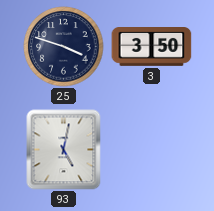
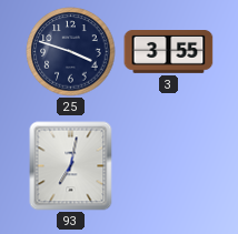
3: 3:50 -> 3:55 (169, 52)
93: 5:02 -> 7:02 (71, 166)
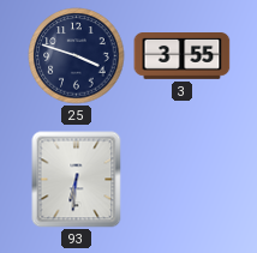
93: 7:02 -> 6:31 (77, 180)
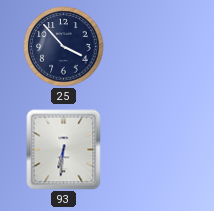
25: 3:48 -> 3:53 (64, 47)
3: 3:55 -> none (183, 56)
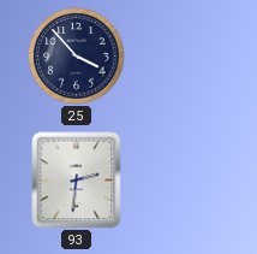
93: 6:31 -> 2:31 (77, 181)
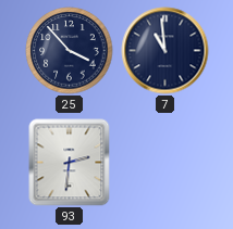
7: none -> 10:59 (165, 51)
